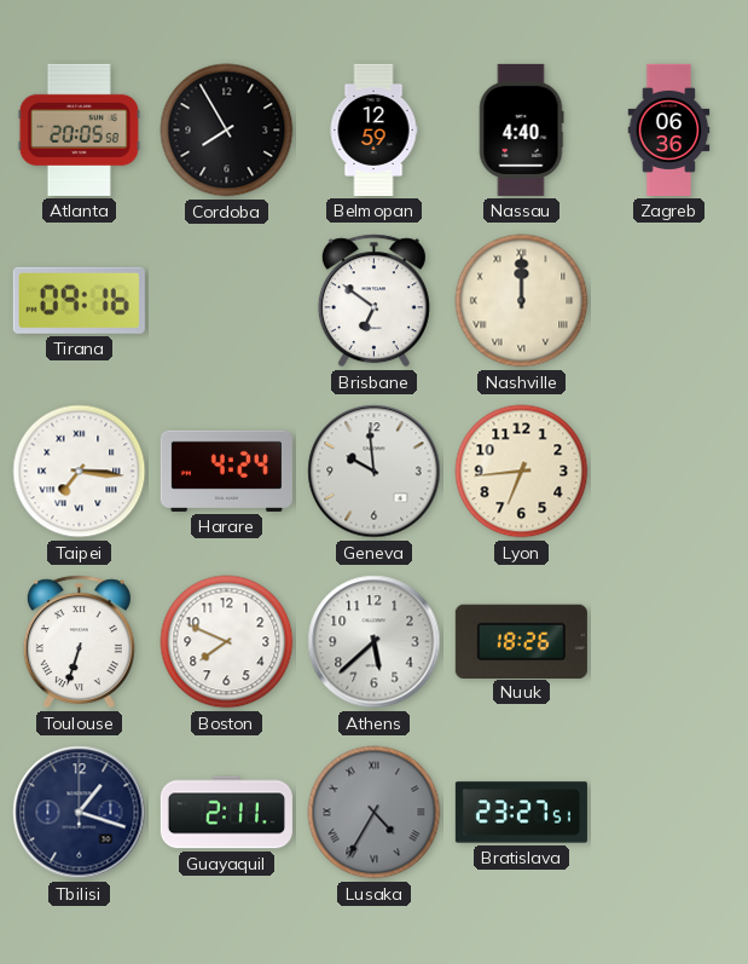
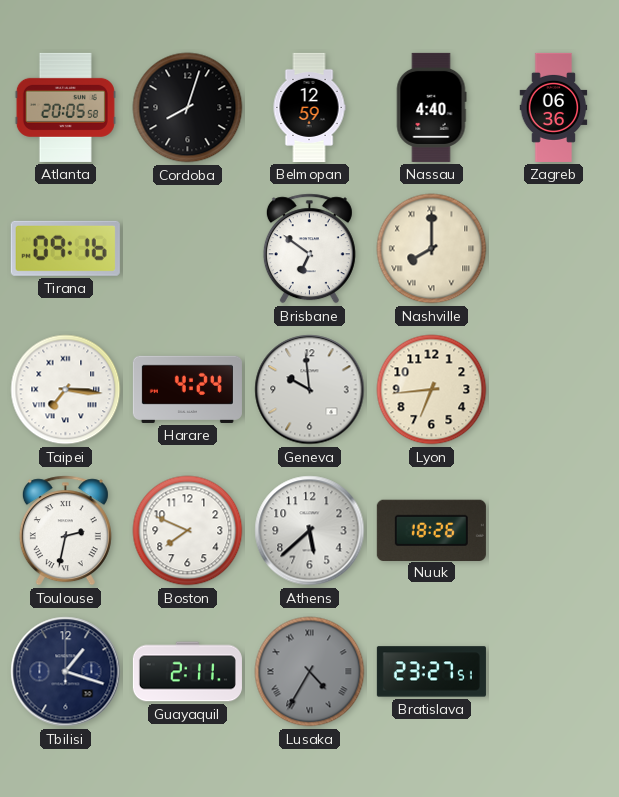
Cordoba: 7:55 -> 8:03 (188, 108)
Nashville: 12:00 -> 8:00 (432, 249)
Toulouse: 6:33 -> 2:32 (65, 531)
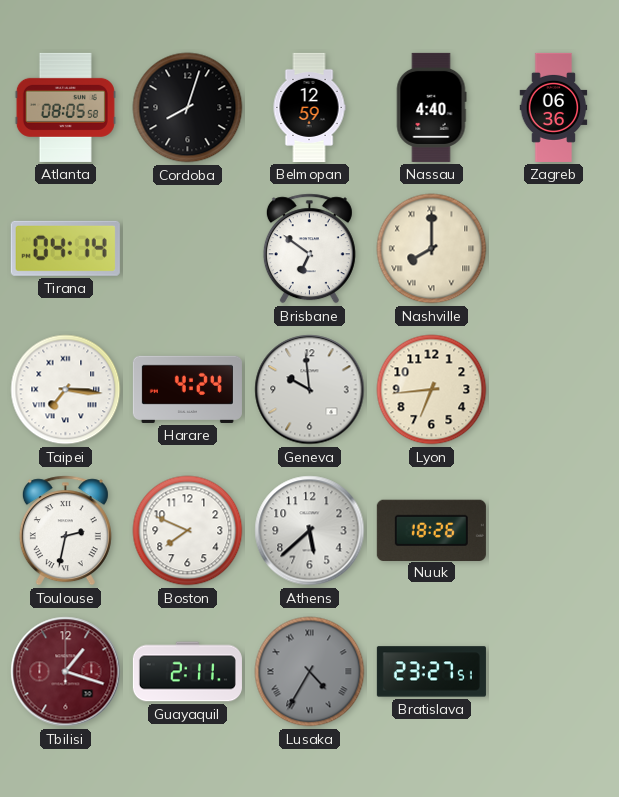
Atlanta: 20:05 -> 08:05 (65, 107)
Tirana: 09:16 -> 04:14 (65, 248)
Tbilisi dial: navy -> burgundy (66, 672)
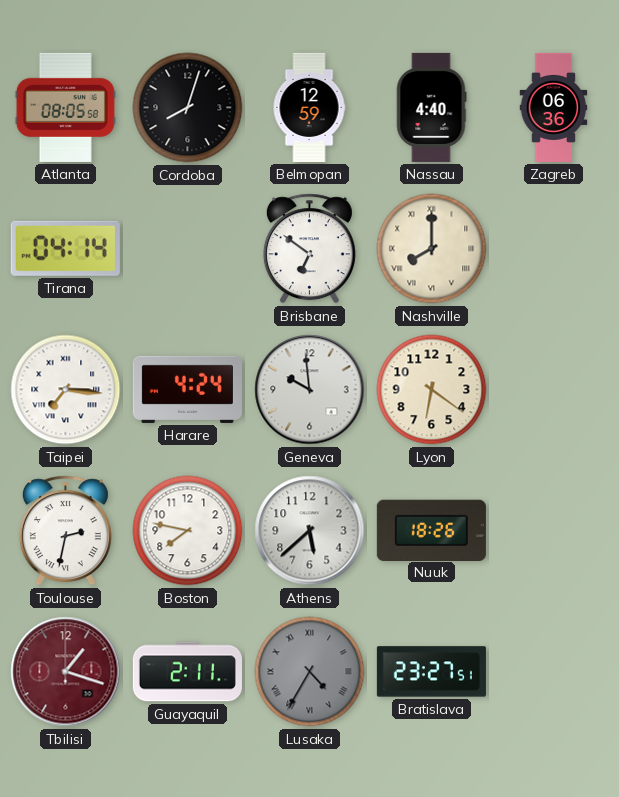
Lyon: 6:44 -> 6:21 (432, 390)
Boston: 7:49 -> 7:47 (188, 531)
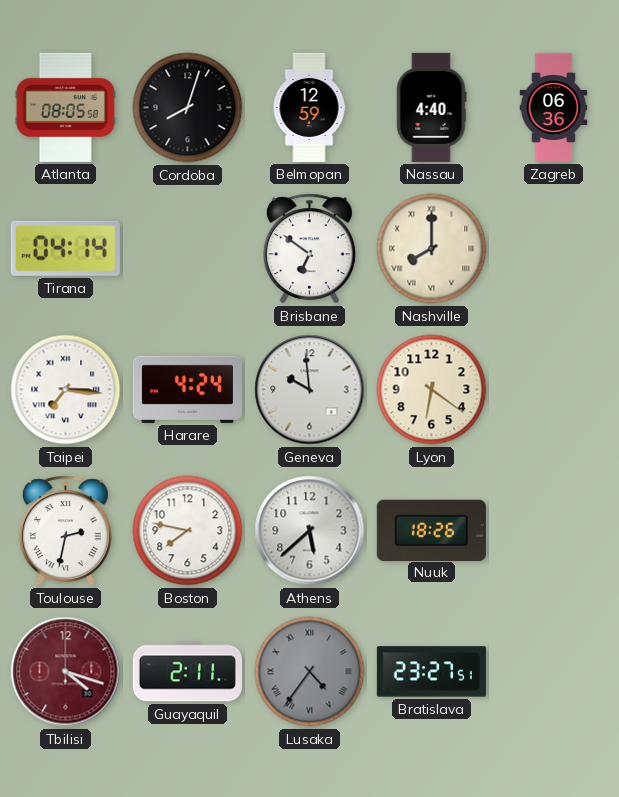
Tbilisi: 1:18 -> 4:18 (66, 672)
Lusaka: 4:35 -> 4:36 (310, 672)
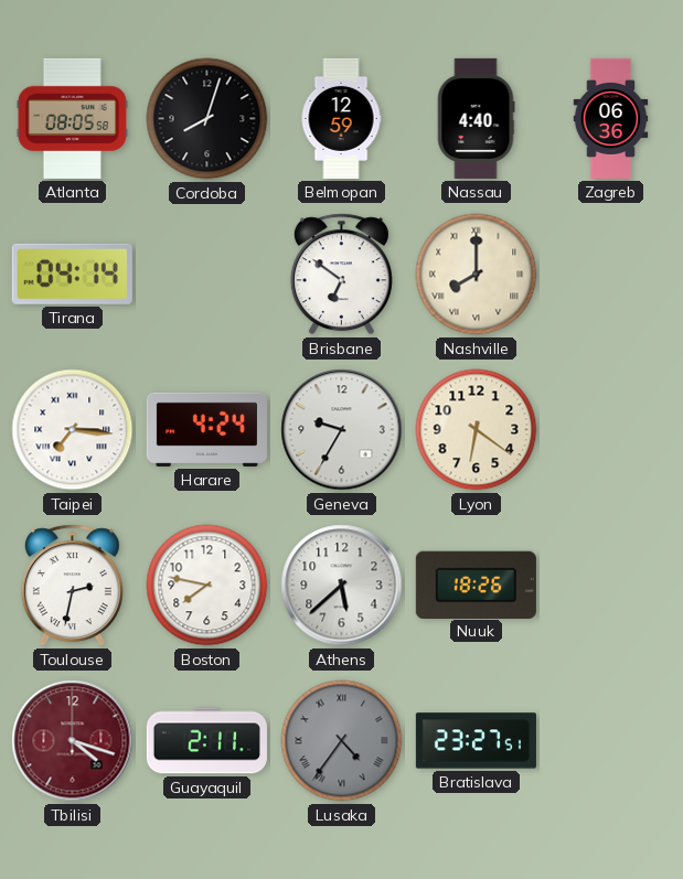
Geneva: 9:59 -> 9:35 (342, 430)
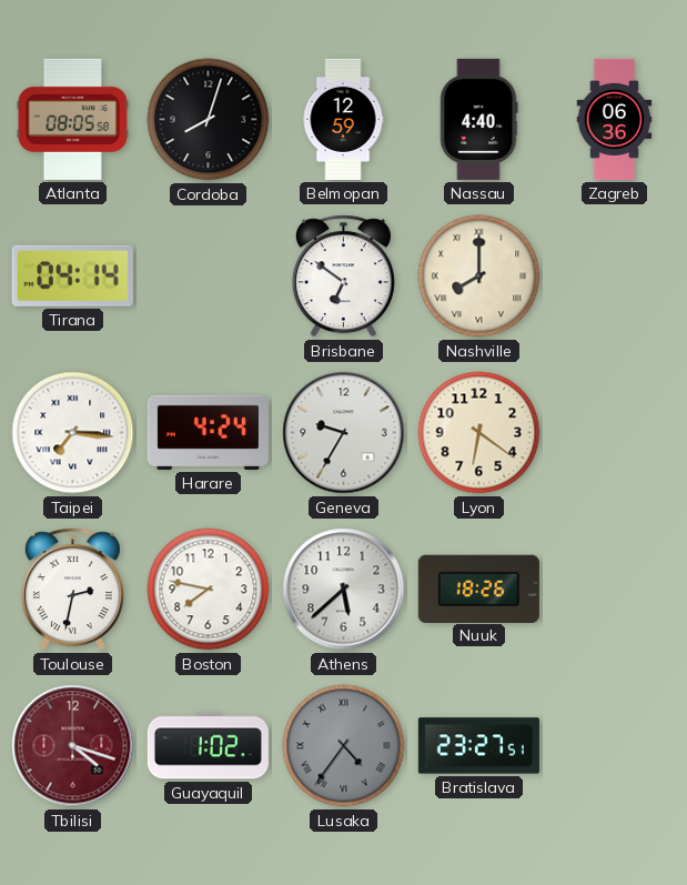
Guayaquil: 2:11 -> 1:02 (208, 746)
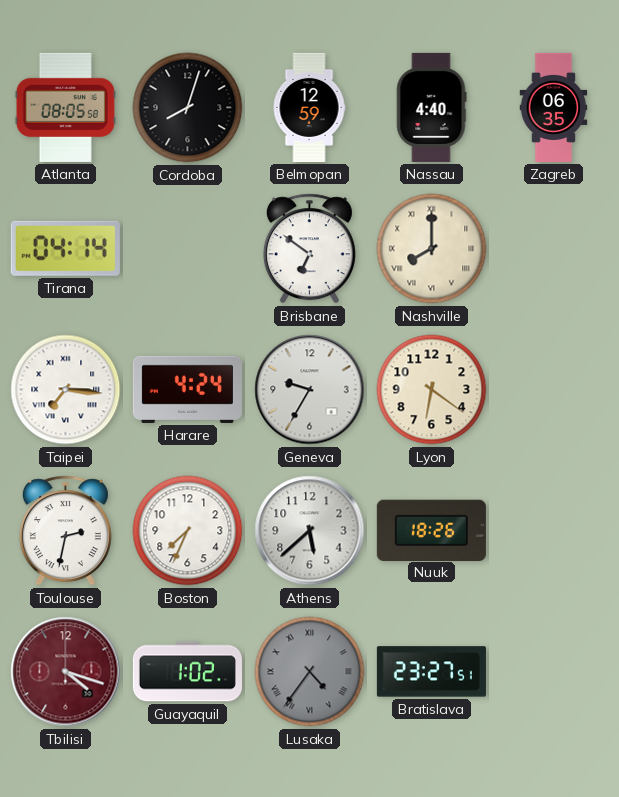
Zagreb: 06:36 -> 06:35 (554, 107)
Boston: 7:47 -> 7:34 (188, 531)
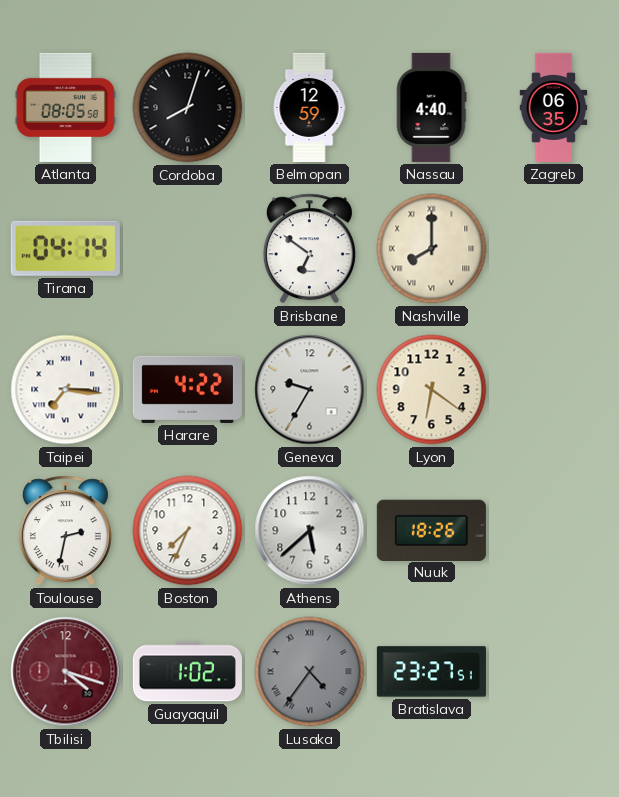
Harare: 4:24 -> 4:22 (187, 389)
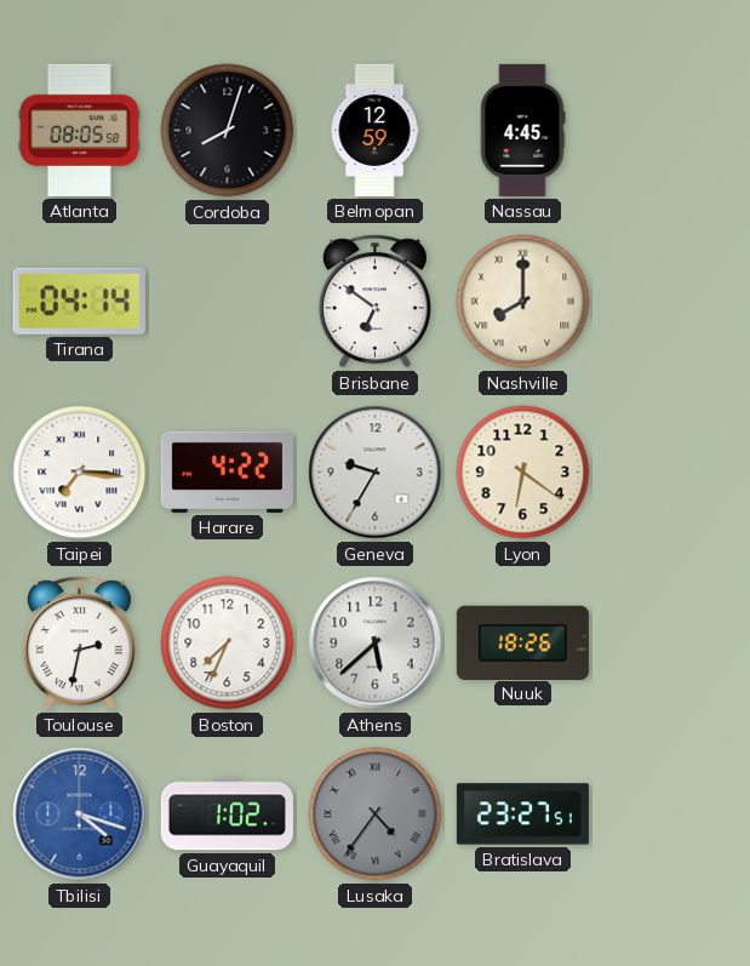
Nassau: 4:40 -> 4:45 (522, 130)
Zagreb: 06:35 -> none (554, 107)
Tbilisi dial: burgundy -> blue (80, 814)
